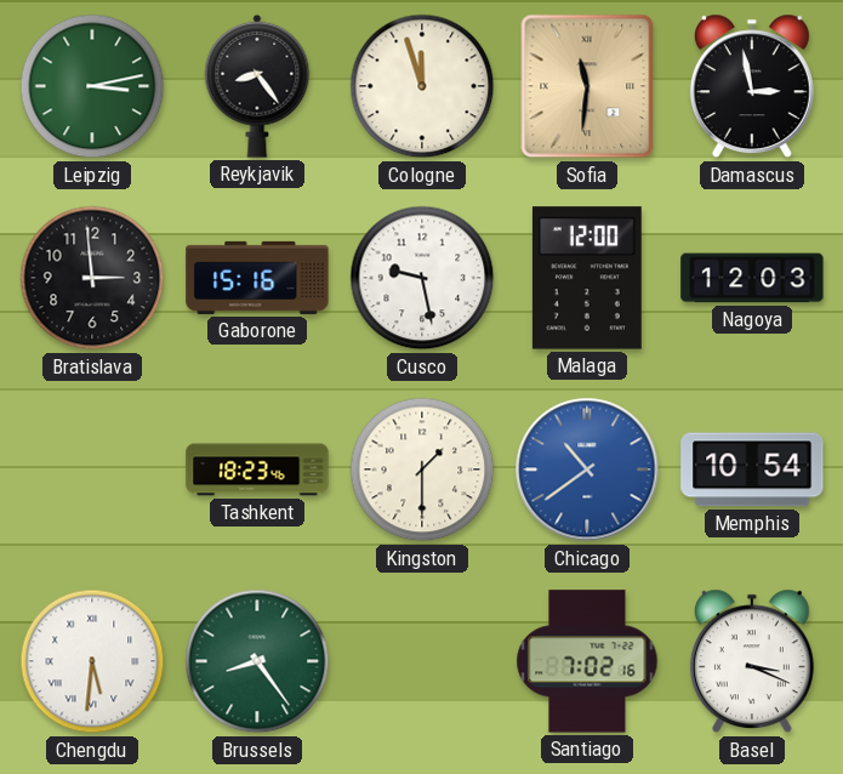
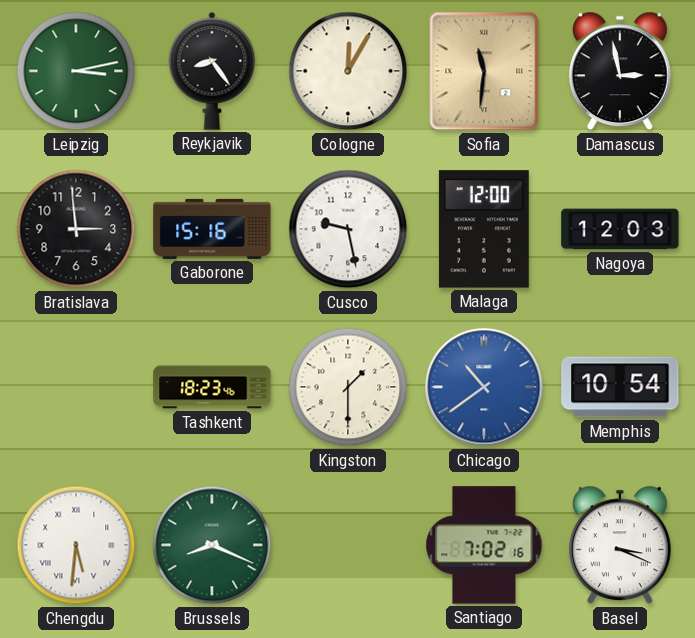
Cologne: 11:57 -> 12:05 (348, 71)
Brussels: 8:24 -> 8:19 (212, 545)
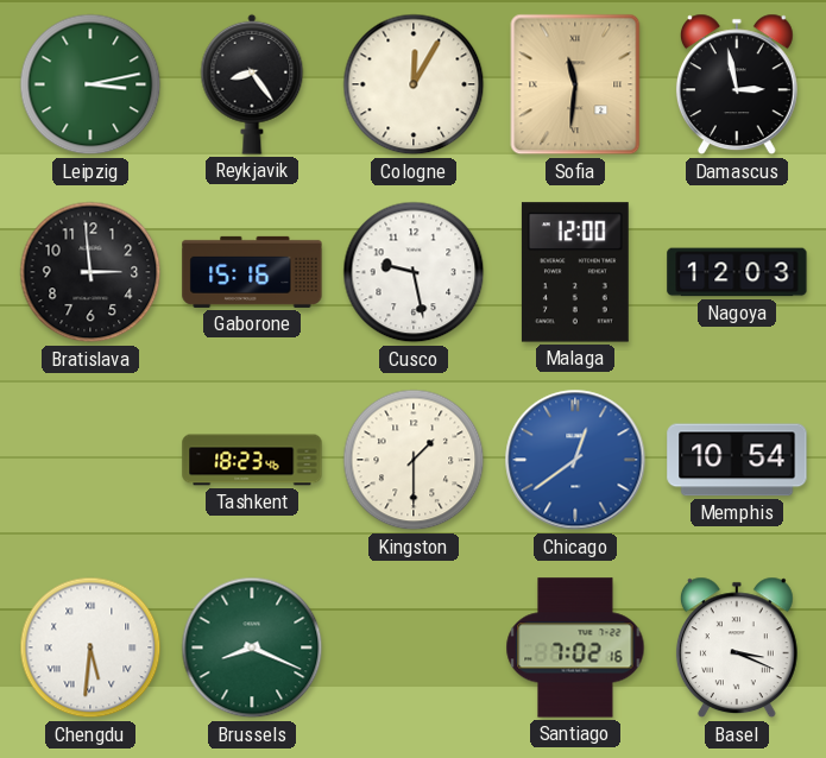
Chicago: 10:39 -> 12:39 (575, 460)
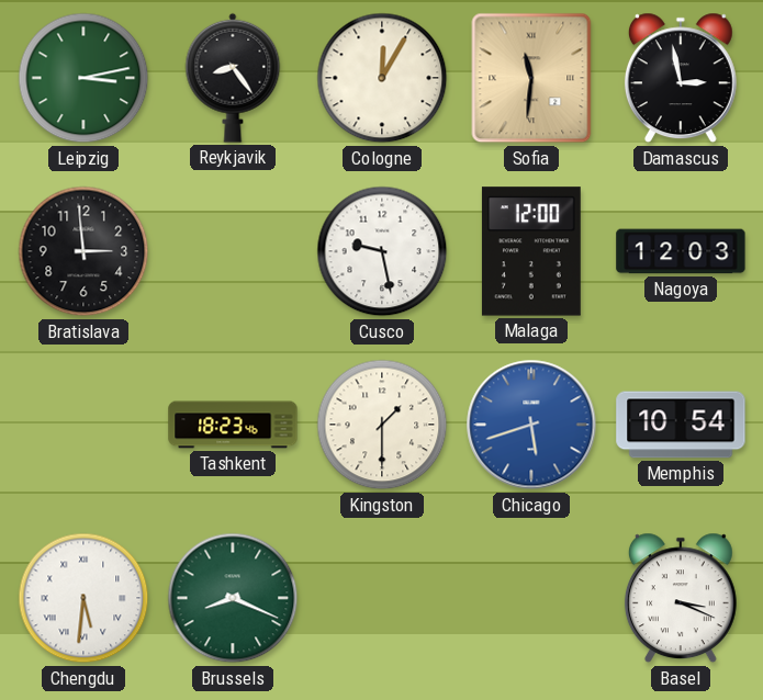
Gaborone: 15:16 -> none (252, 272)
Chicago: 12:39 -> 5:42 (531, 425)
Santiago: 7:02 -> none (575, 648)
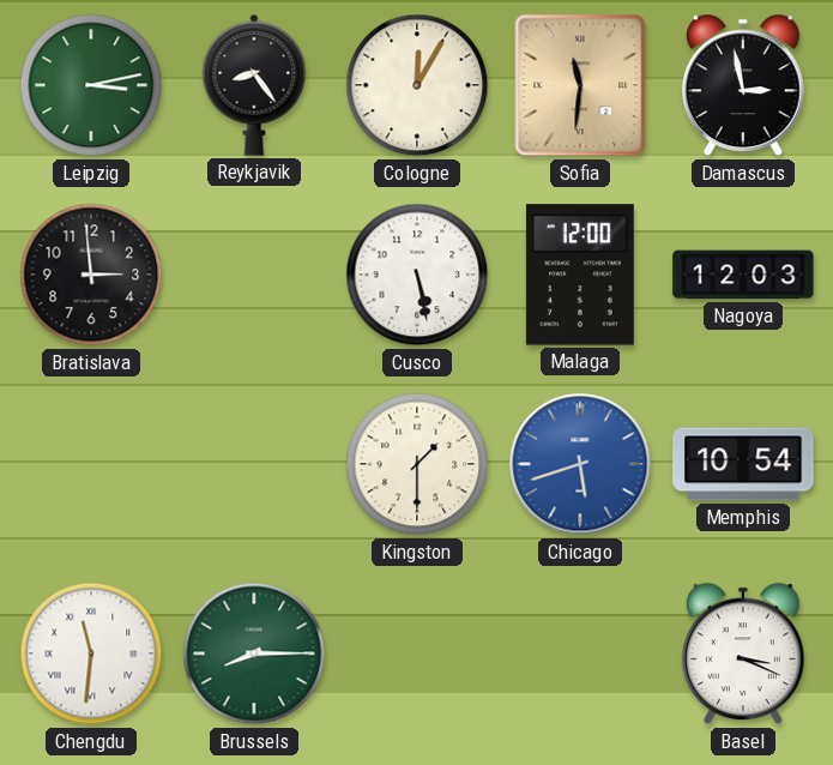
Cusco: 9:28 -> 5:28 (417, 275)
Tashkent: 18:23 -> none (233, 425)
Chengdu: 5:31 -> 11:31 (91, 653)
Brussels: 8:19 -> 8:15 (254, 653)
